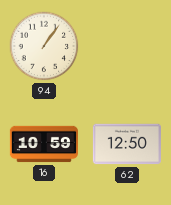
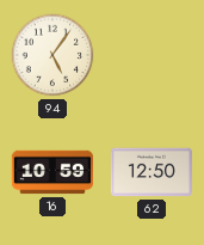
94: 1:06 -> 5:06 (52, 55)
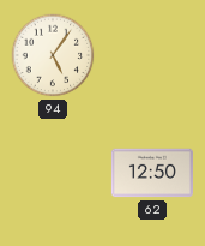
16: 10:59 -> none (51, 172)
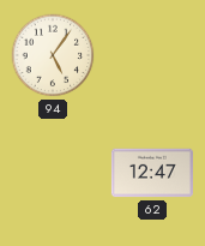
62: 12:50 -> 12:47 (152, 173)
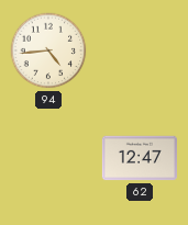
94: 5:06 -> 4:44 (48, 50)
